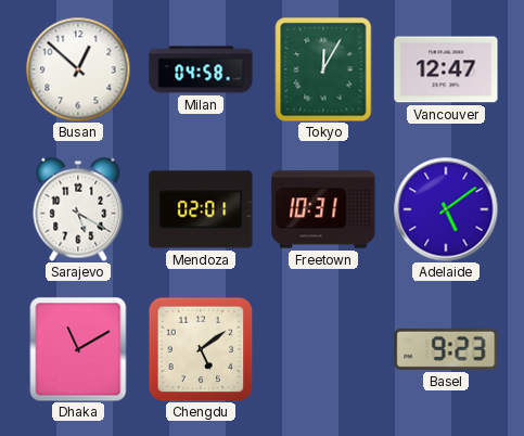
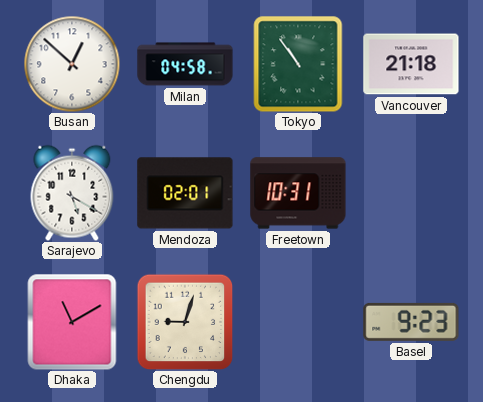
Tokyo: 12:05 -> 10:54 (298, 64)
Vancouver: 12:47 -> 21:18 (411, 64)
Adelaide: 5:09 -> none (446, 209)
Chengdu: 5:09 -> 9:03 (185, 322)
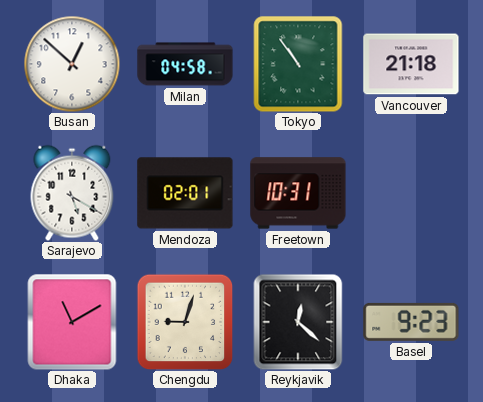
Reykjavik: none -> 12:22 (298, 322)
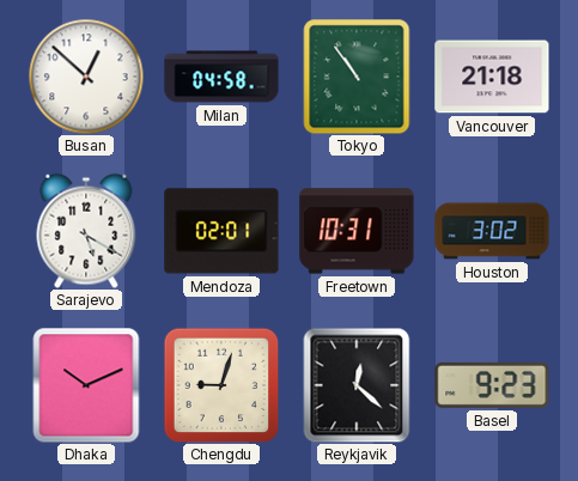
Houston: none -> 3:02 (492, 231)
Dhaka: 11:10 -> 10:11 (86, 385)
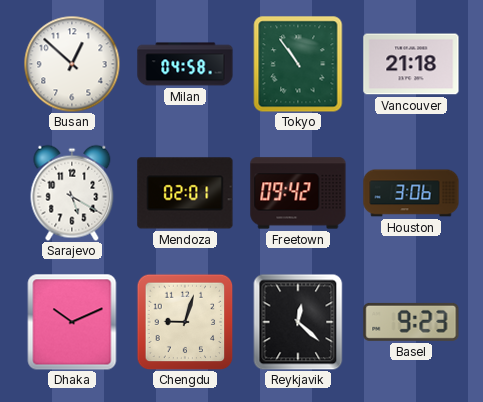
Freetown: 10:31 -> 09:42 (298, 193)
Houston: 3:02 -> 3:06 (411, 193)
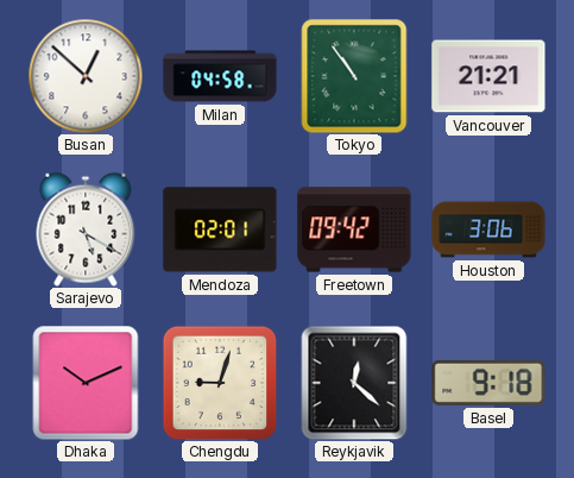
Vancouver: 21:18 -> 21:21 (488, 76)
Basel: 9:23 -> 9:18 (488, 383)
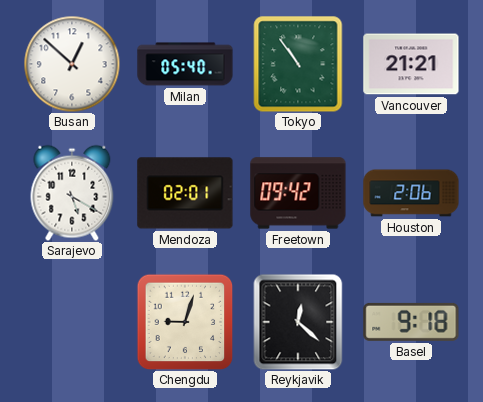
Milan: 04:58 -> 05:40 (185, 64)
Houston: 3:06 -> 2:06 (411, 193)
Dhaka: 10:11 -> none (86, 383)
